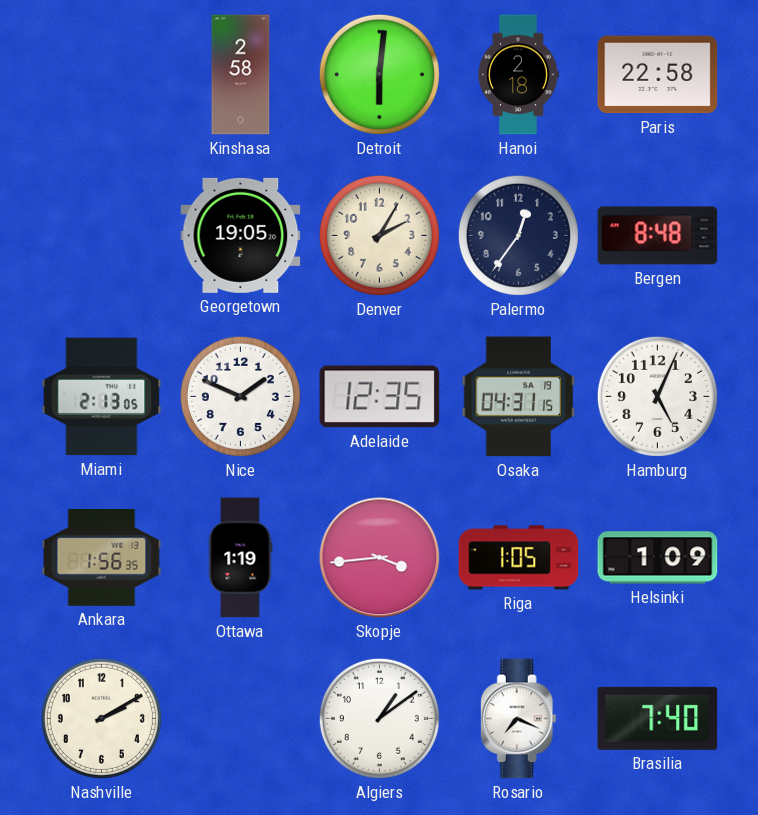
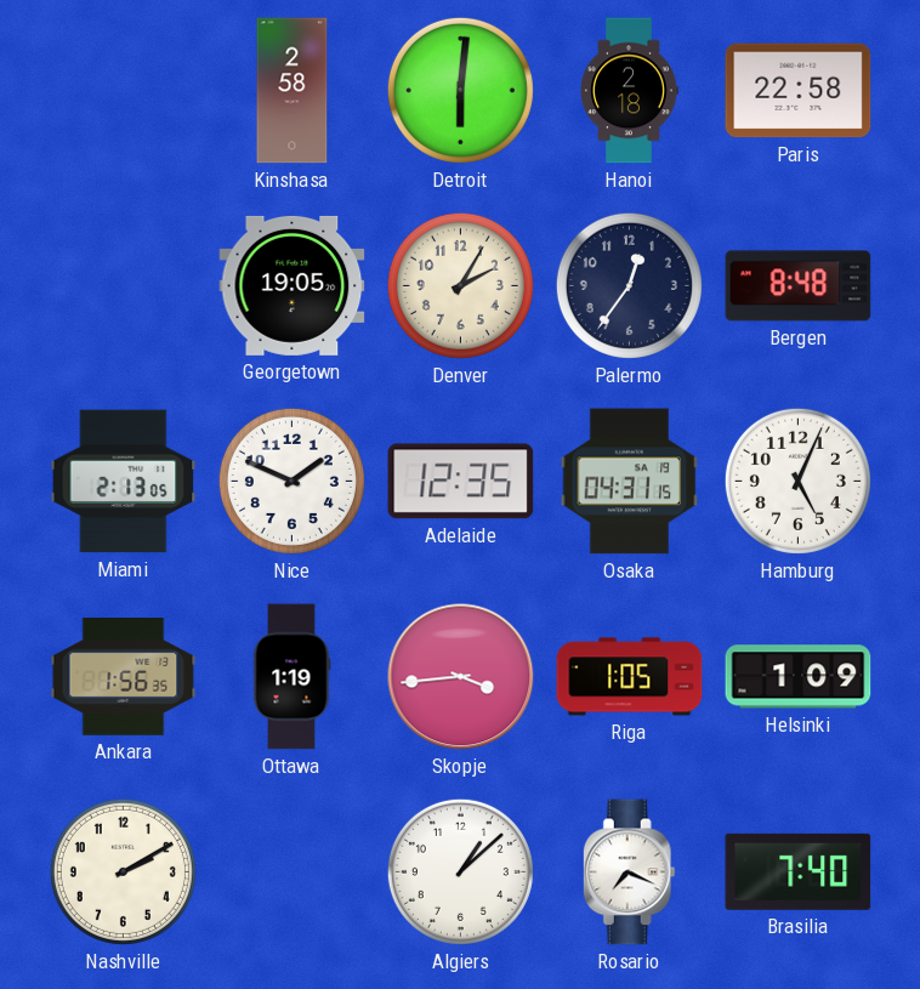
Algiers: 1:09 -> 1:08 (460, 871)
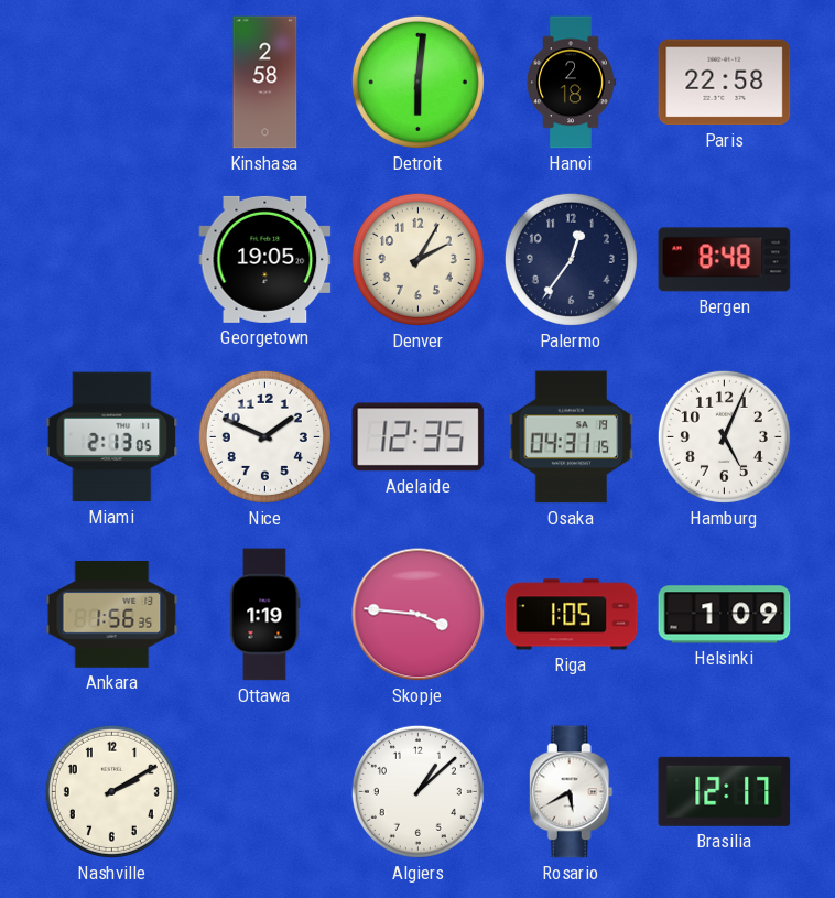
Skopje: 3:44 -> 3:46 (419, 615)
Rosario: 7:19 -> 5:40 (571, 792)
Brasilia: 7:40 -> 12:17 (725, 791)
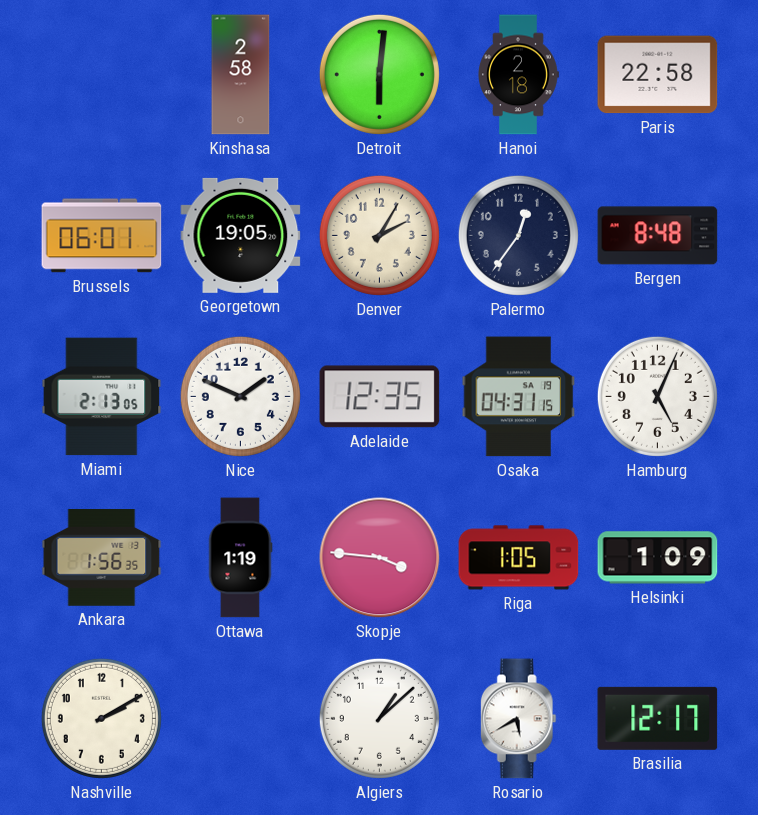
Brussels: none -> 06:01 (102, 236)
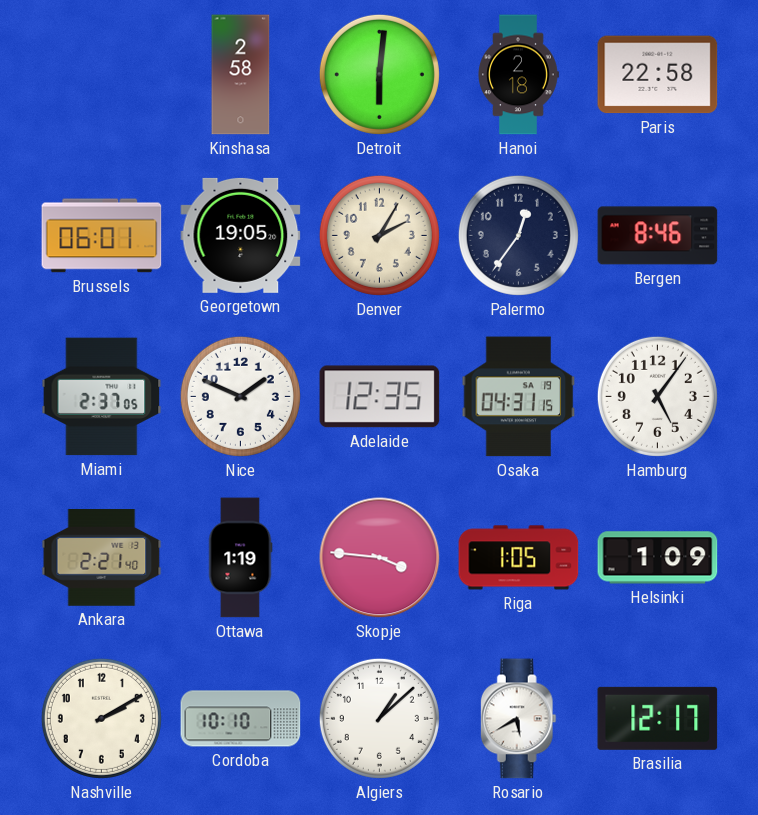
Bergen: 8:48 -> 8:46 (658, 236)
Miami: 2:13 -> 2:37 (102, 397)
Hamburg: 5:04 -> 5:06 (657, 396)
Ankara: 1:56 -> 2:21 (102, 558)
Cordoba: none -> 10:10 (241, 719)
